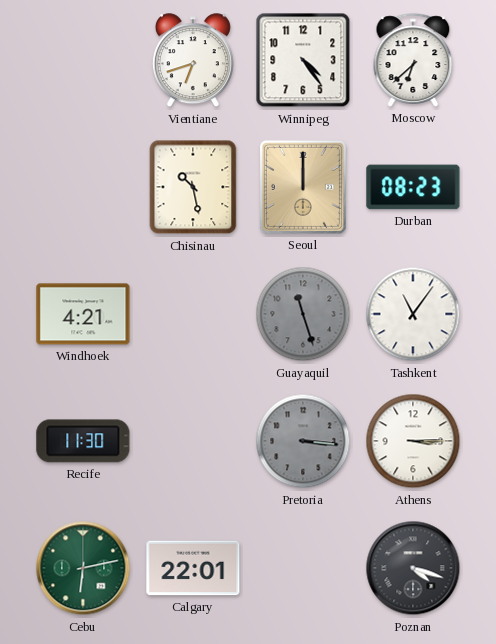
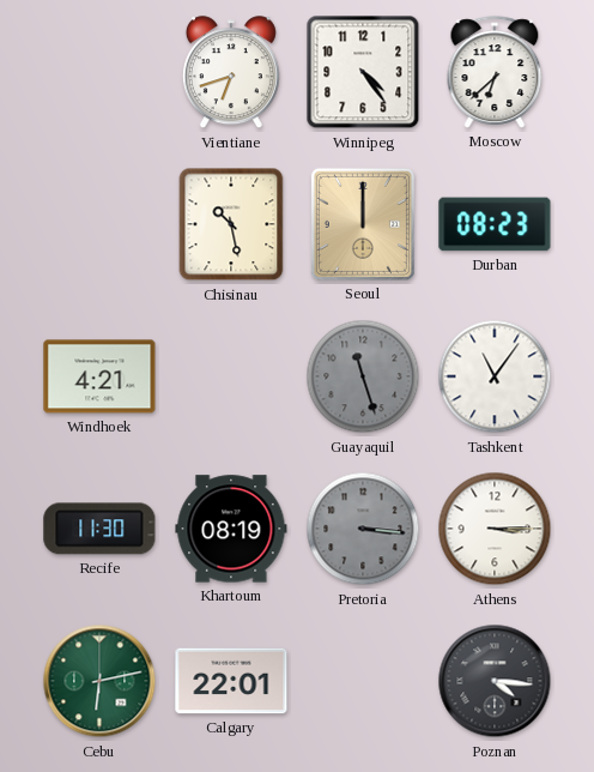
Khartoum: none -> 08:19 (231, 529)
Poznan: 4:18 -> 4:16 (495, 681)
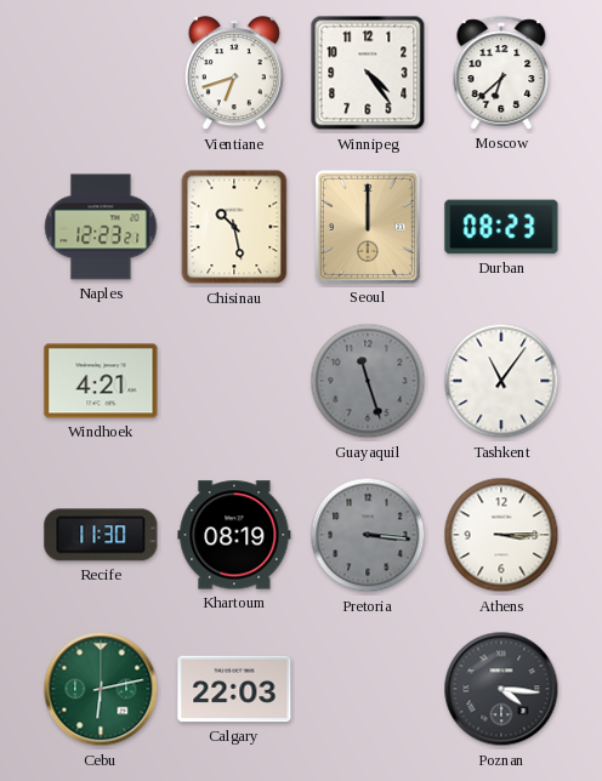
Naples: none -> 12:23 (101, 227)
Calgary: 22:01 -> 22:03 (234, 689)
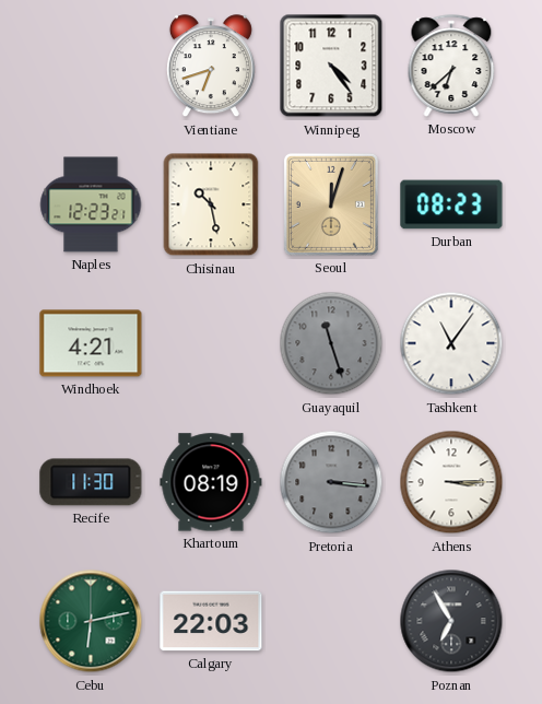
Seoul: 12:00 -> 12:03 (331, 204)
Poznan: 4:16 -> 6:55 (451, 621)
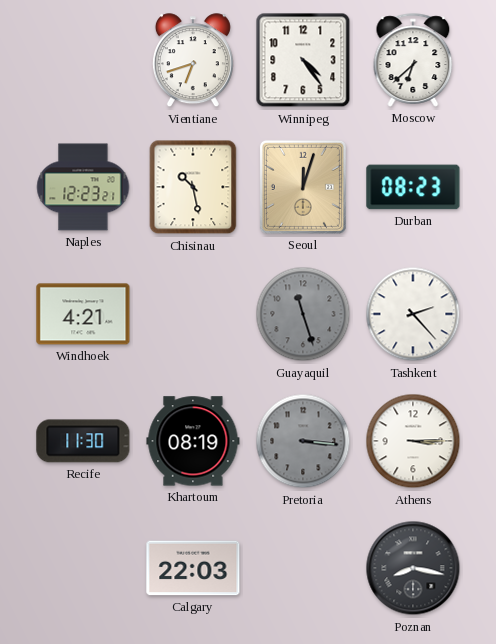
Tashkent: 11:06 -> 2:23 (413, 314)
Cebu: 6:13 -> none (91, 621)
Poznan: 6:55 -> 8:17 (413, 568)
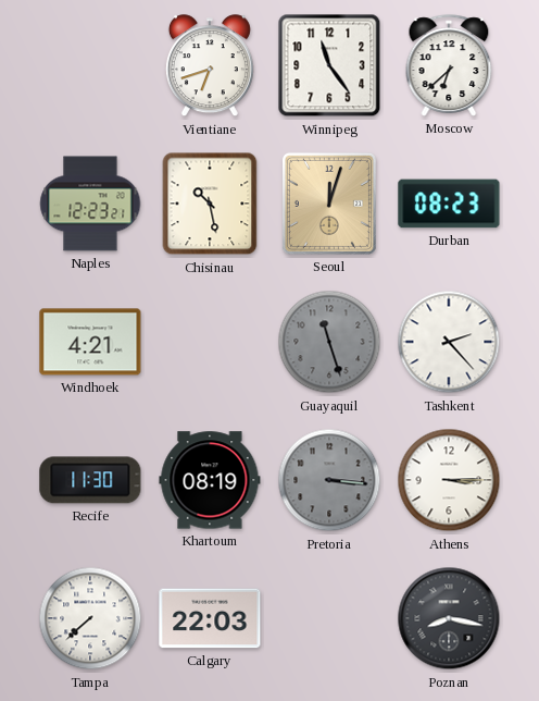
Winnipeg: 4:24 -> 11:24 (329, 65)
Tampa: none -> 7:38 (90, 618)
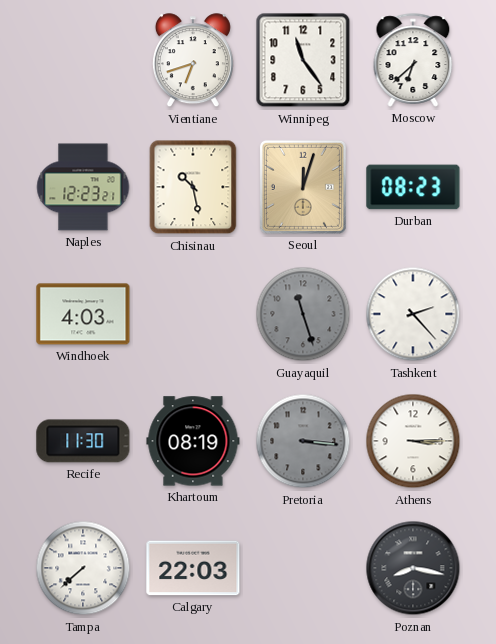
Windhoek: 4:21 -> 4:03 (83, 314)
